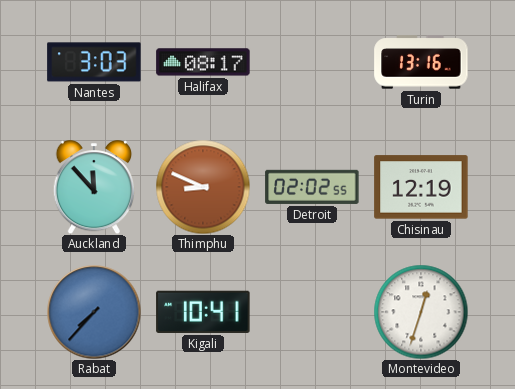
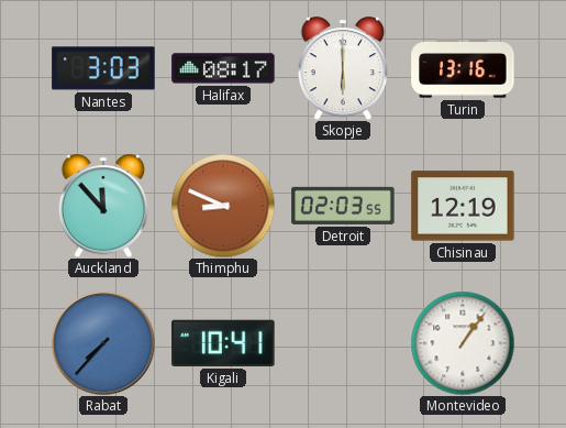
Skopje: none -> 6:00 (343, 69)
Detroit: 02:02 -> 02:03 (343, 206)
Montevideo: 12:33 -> 1:06 (463, 343)
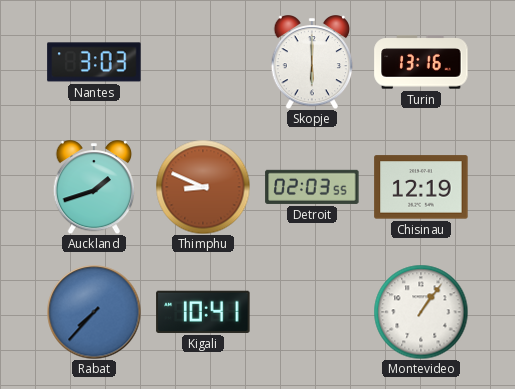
Halifax: 08:17 -> none (223, 68)
Auckland: 11:53 -> 1:42 (94, 188)
